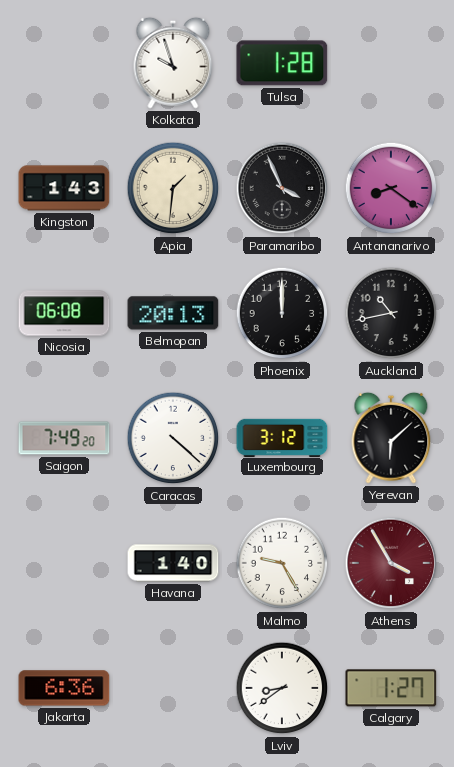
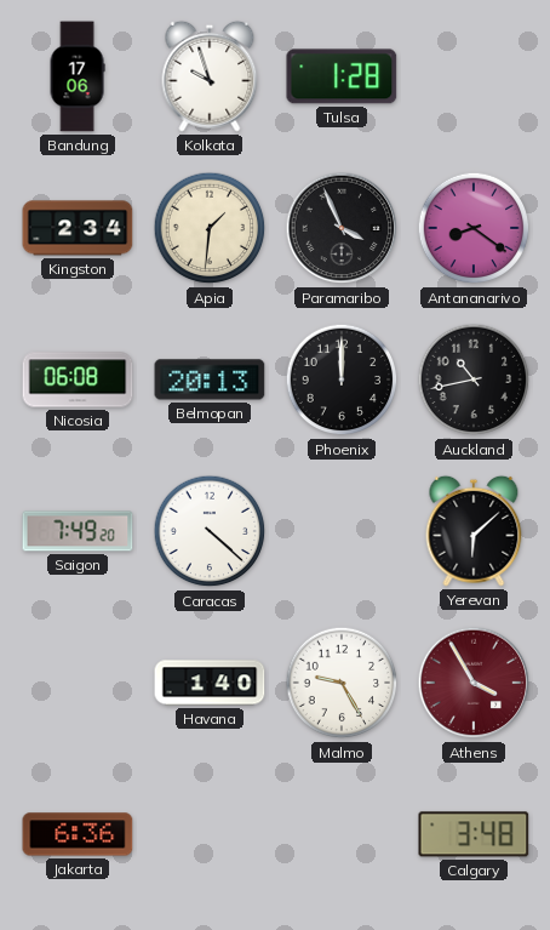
Bandung: none -> 17:06 (78, 76)
Kingston: 1:43 -> 2:34 (78, 228)
Luxembourg: 3:12 -> none (282, 437)
Lviv: 8:39 -> none (282, 688)
Calgary: 1:27 -> 3:48 (474, 834)
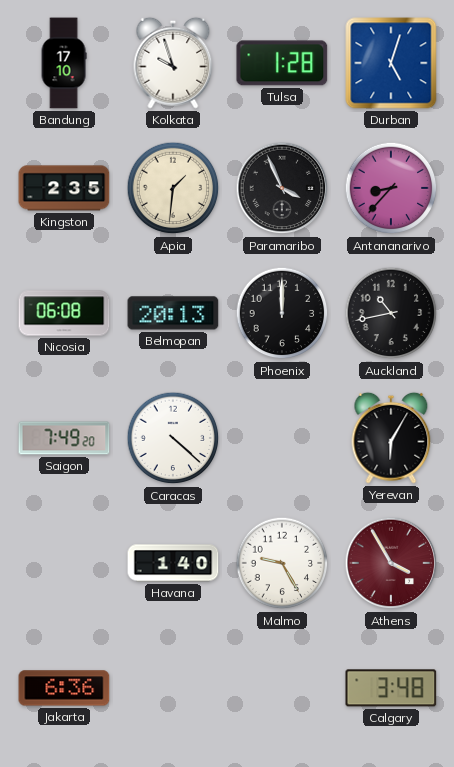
Bandung: 17:06 -> 17:10 (64, 63)
Durban: none -> 5:03 (391, 63)
Kingston: 2:34 -> 2:35 (64, 188)
Antananarivo: 8:21 -> 8:37 (391, 188)
Yerevan: 6:08 -> 6:05 (391, 438)
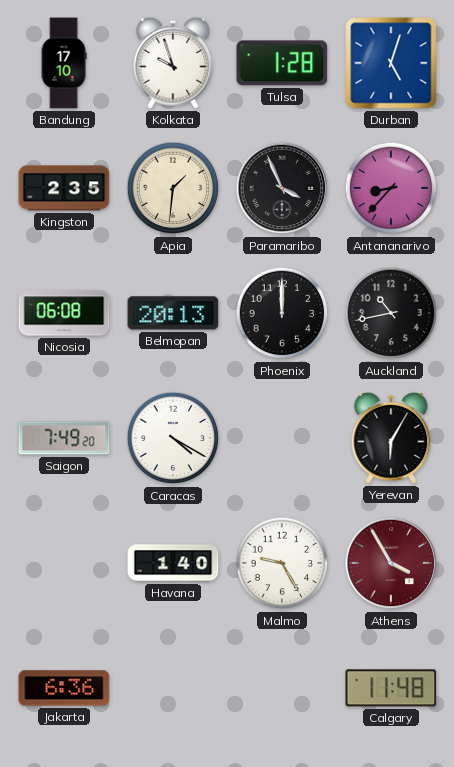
Caracas: 4:22 -> 4:20 (173, 438)
Calgary: 3:48 -> 11:48 (391, 688)
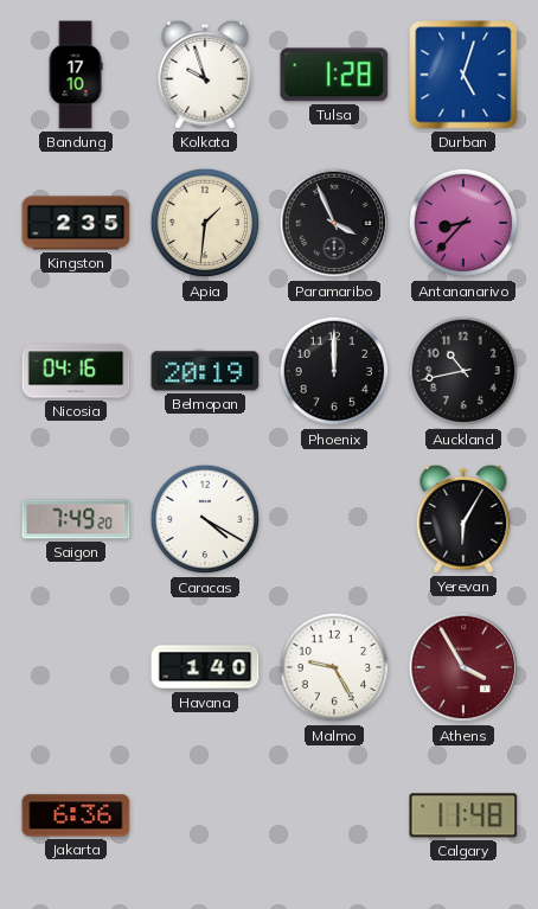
Nicosia: 06:08 -> 04:16 (76, 371)
Belmopan: 20:13 -> 20:19 (205, 371)
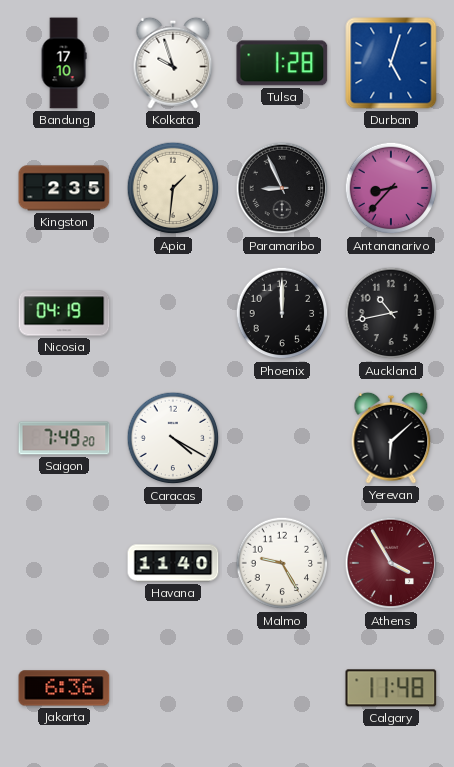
Paramaribo: 3:56 -> 8:56 (282, 188)
Nicosia: 04:16 -> 04:19 (64, 313)
Belmopan: 20:19 -> none (205, 371)
Yerevan: 6:05 -> 6:08 (391, 438)
Havana: 1:40 -> 11:40 (173, 563)
